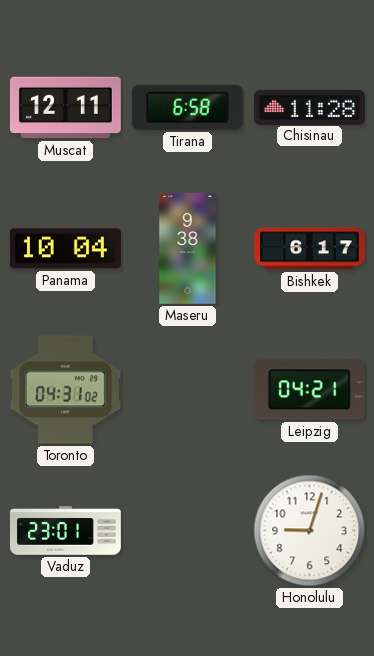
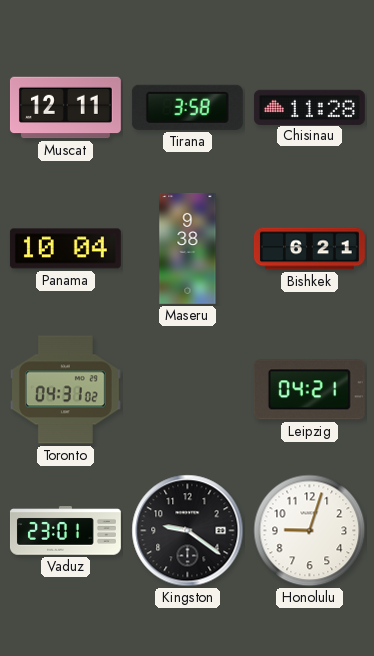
Tirana: 6:58 -> 3:58 (187, 107)
Bishkek: 6:17 -> 6:21 (309, 249)
Kingston: none -> 9:21 (188, 531)
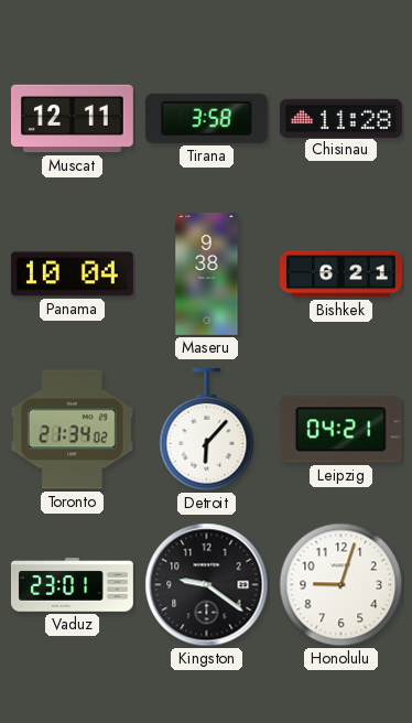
Toronto: 04:31 -> 21:34 (72, 430)
Detroit: none -> 6:07 (207, 430)
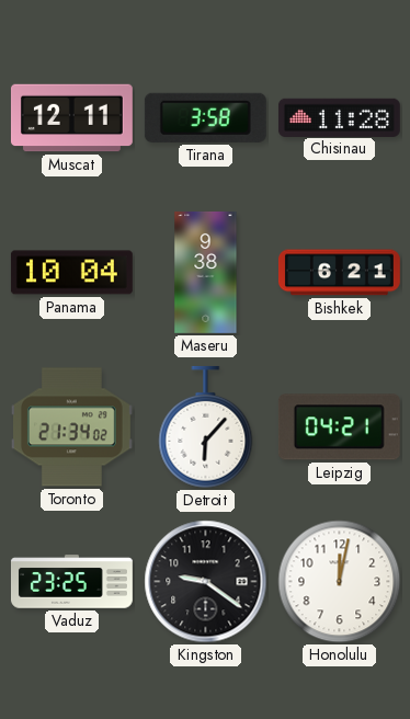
Vaduz: 23:01 -> 23:25 (71, 582)
Honolulu: 9:03 -> 12:02 (340, 582)
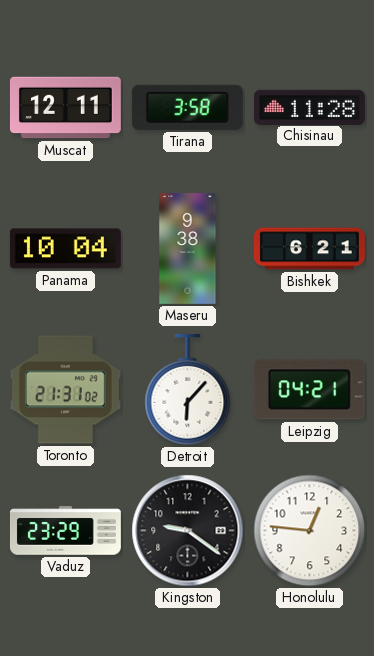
Toronto: 21:34 -> 21:31 (65, 390)
Vaduz: 23:25 -> 23:29 (65, 531)
Honolulu: 12:02 -> 12:46 (310, 531)
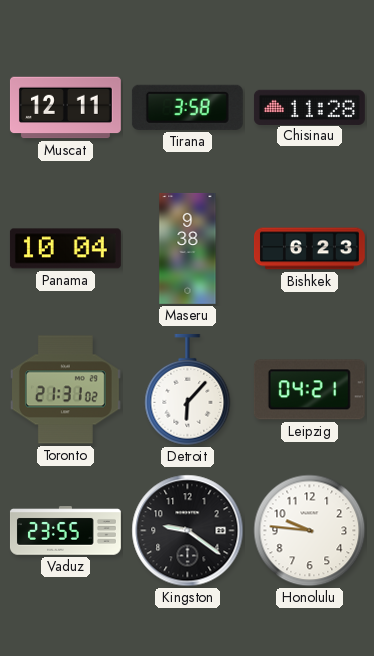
Bishkek: 6:21 -> 6:23 (309, 249)
Vaduz: 23:29 -> 23:55 (65, 531)
Honolulu: 12:46 -> 9:46 (310, 531)
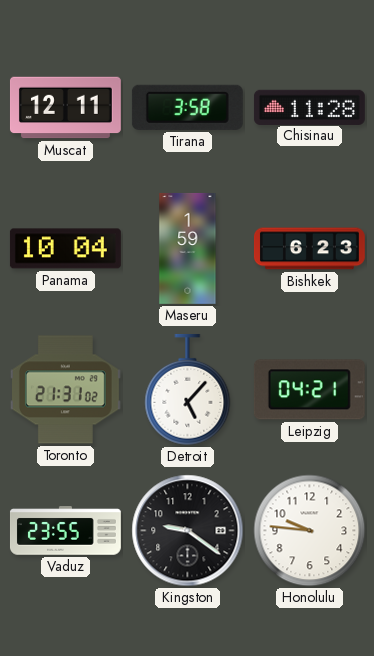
Maseru: 9:38 -> 1:59 (188, 248)
Detroit: 6:07 -> 5:07 (188, 390)
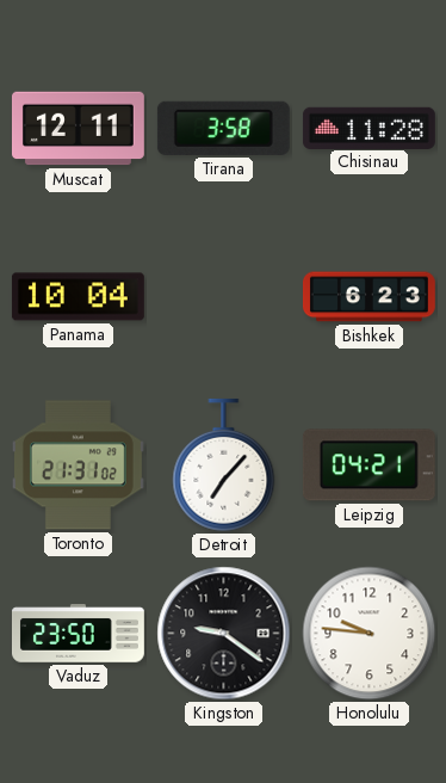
Maseru: 1:59 -> none (188, 248)
Detroit: 5:07 -> 7:07 (224, 466)
Vaduz: 23:55 -> 23:50 (78, 634)
